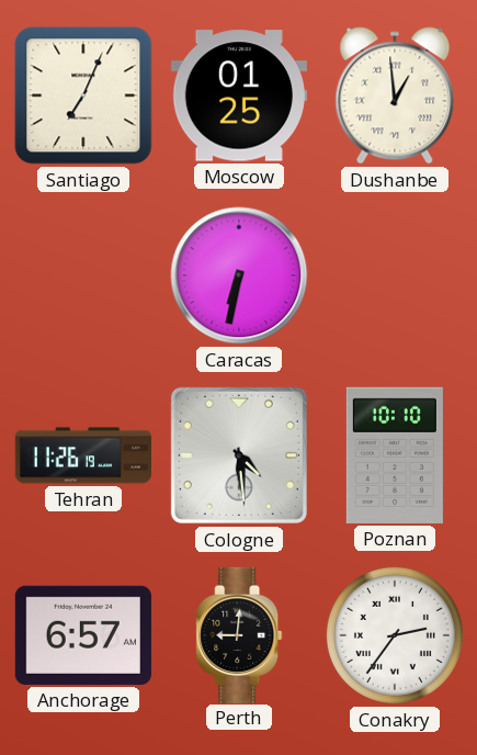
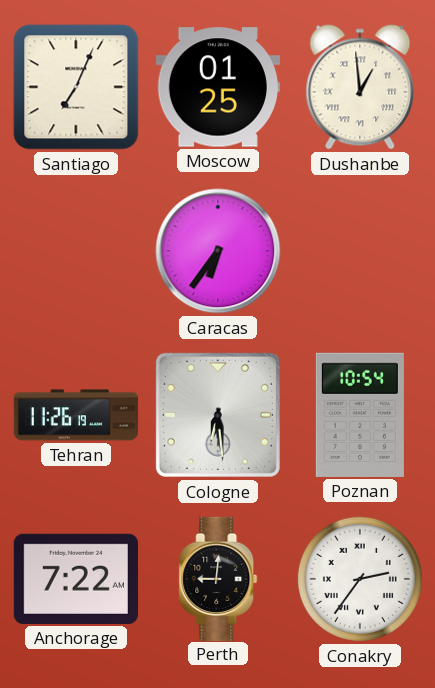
Caracas: 6:32 -> 6:36 (218, 251)
Cologne: 4:29 -> 6:29 (218, 415)
Poznan: 10:10 -> 10:54 (360, 415)
Anchorage: 6:57 -> 7:22 (76, 579)
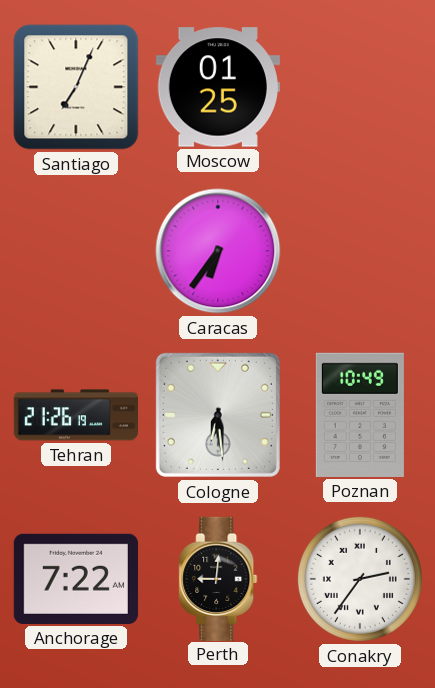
Dushanbe: 12:59 -> none (360, 87)
Tehran: 11:26 -> 21:26 (75, 415)
Poznan: 10:54 -> 10:49 (360, 415)
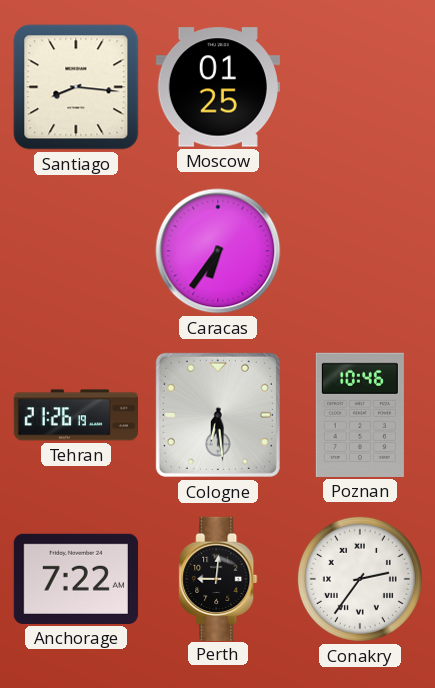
Santiago: 7:04 -> 8:16 (76, 87)
Poznan: 10:49 -> 10:46 (360, 415)
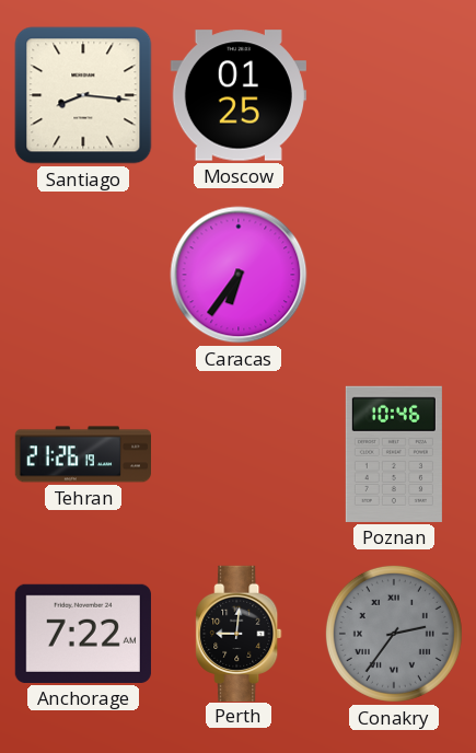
Cologne: 6:29 -> none (218, 415)
Conakry dial: white -> grey (394, 634)
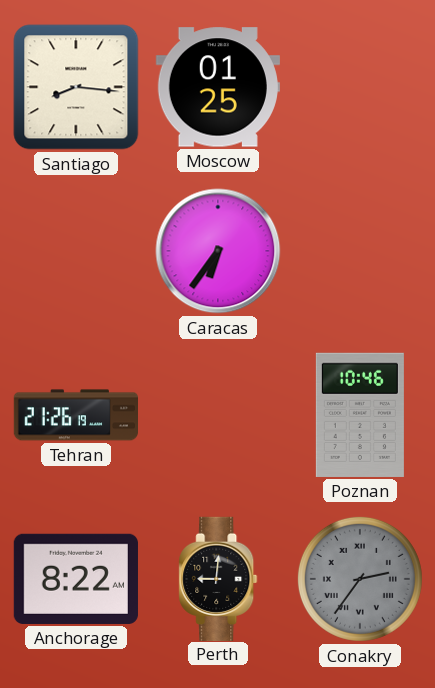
Anchorage: 7:22 -> 8:22 (76, 579)
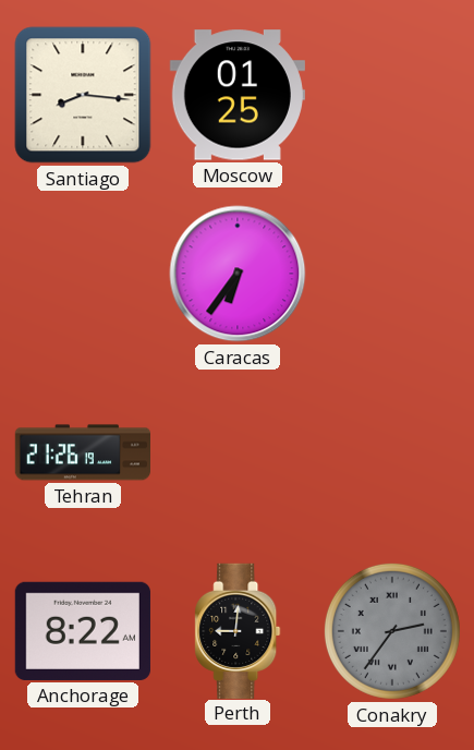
Poznan: 10:46 -> none (360, 415)
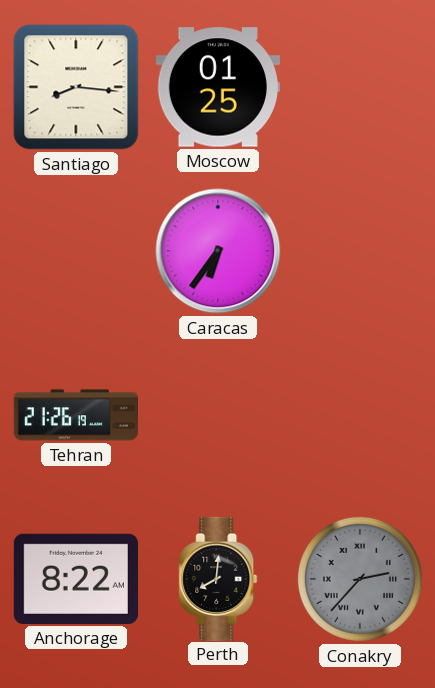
Perth: 9:01 -> 8:01 (218, 578)
Conakry: 2:36 -> 2:37 (360, 579)
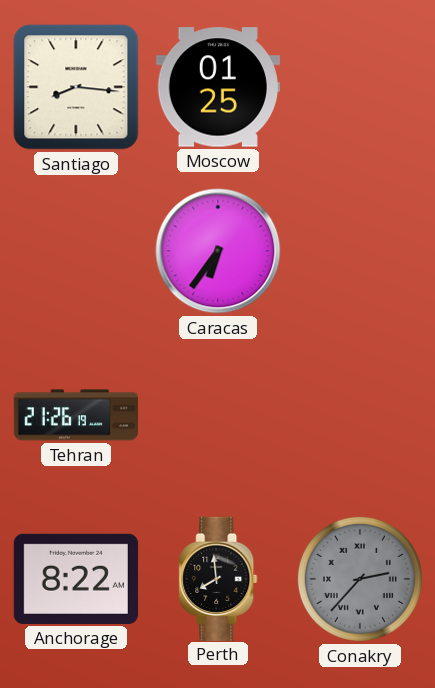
Perth: 8:01 -> 7:59 (218, 578)
